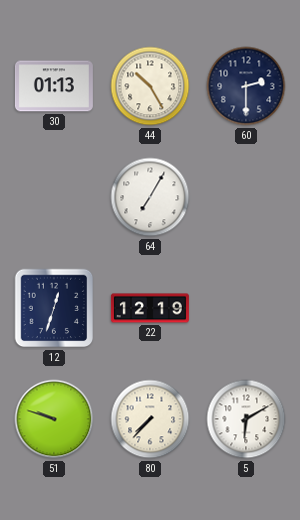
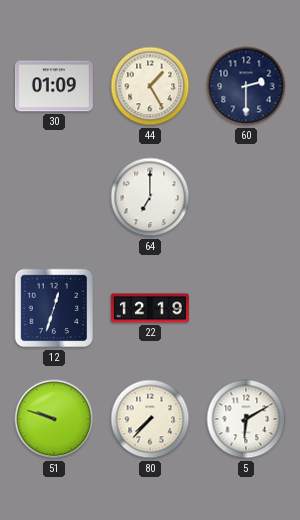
30: 01:13 -> 01:09 (54, 86)
44: 10:25 -> 1:25 (150, 86)
64: 7:05 -> 7:00 (150, 197)
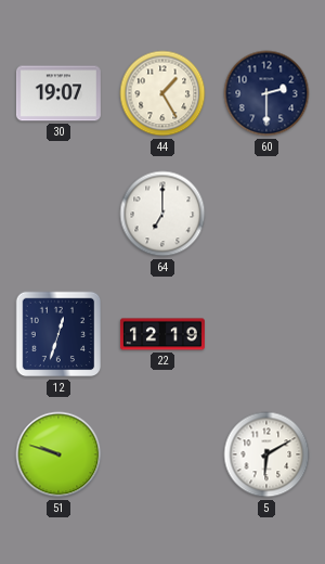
30: 01:09 -> 19:07 (58, 93)
80: 7:37 -> none (150, 419)
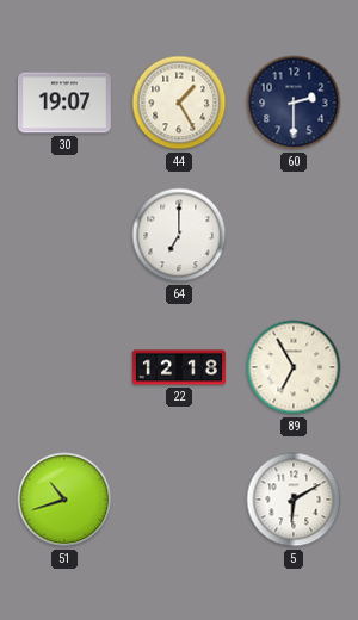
12: 12:33 -> none (58, 334)
22: 12:19 -> 12:18 (179, 367)
89: none -> 6:55 (294, 367)
51: 9:48 -> 10:42 (64, 500)
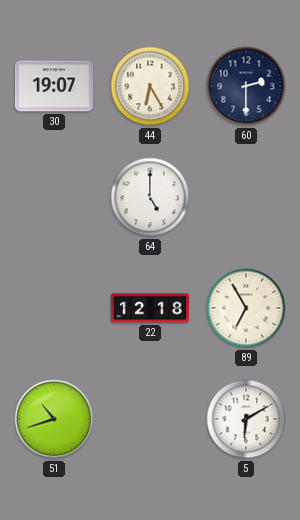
44: 1:25 -> 6:25 (150, 86)
64: 7:00 -> 5:00 (150, 197)
